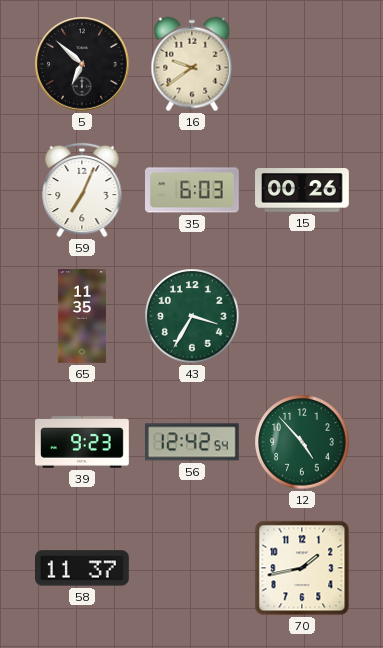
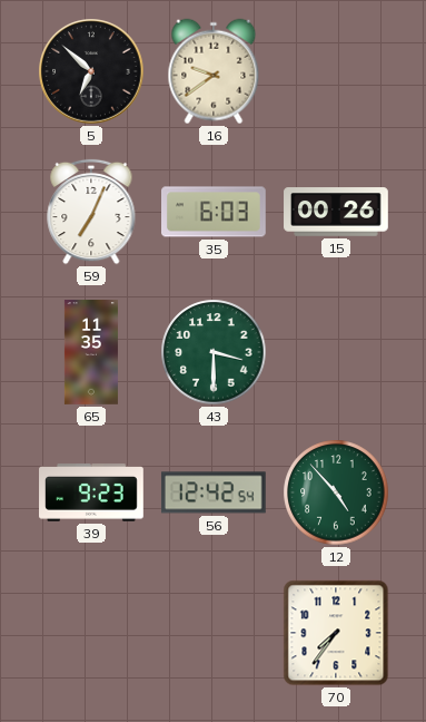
43: 3:35 -> 3:30 (214, 352)
58: 11:37 -> none (83, 568)
70: 1:43 -> 7:36 (336, 633)
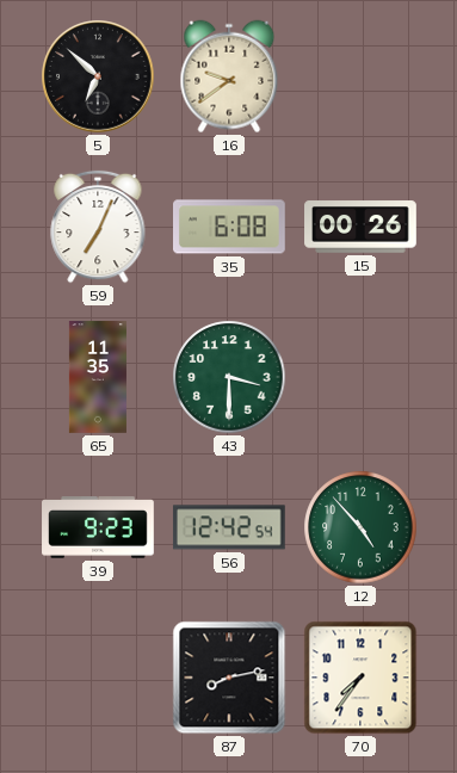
35: 6:03 -> 6:08 (230, 227)
87: none -> 8:13 (229, 678)
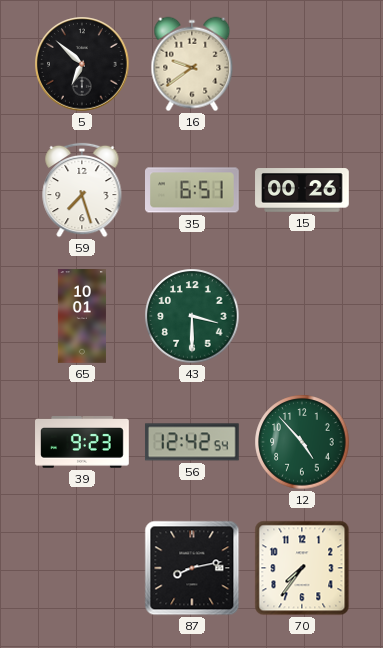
59: 7:04 -> 7:27 (82, 190)
35: 6:08 -> 6:51 (193, 190)
65: 11:35 -> 10:01 (82, 316)
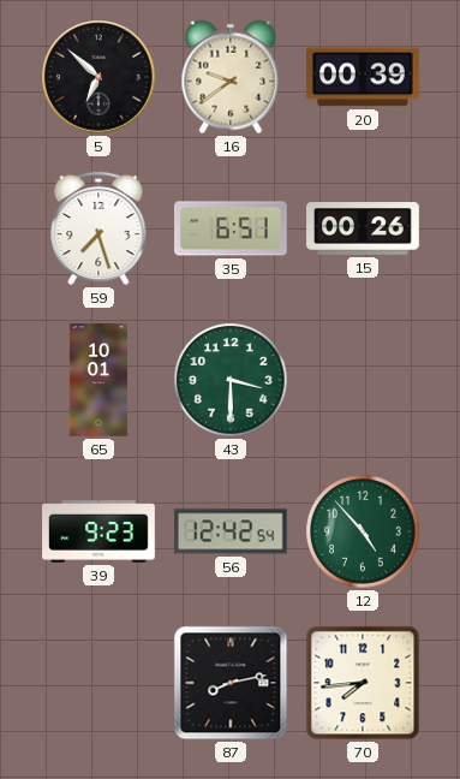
20: none -> 00:39 (364, 77)
70: 7:36 -> 7:44 (363, 683)
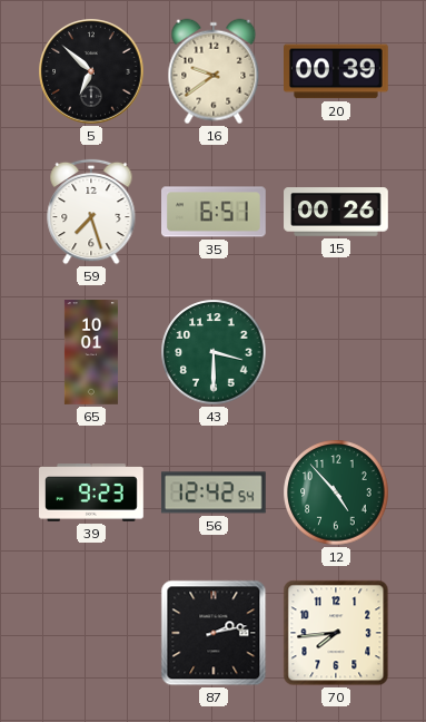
87: 8:13 -> 2:13 (214, 633)
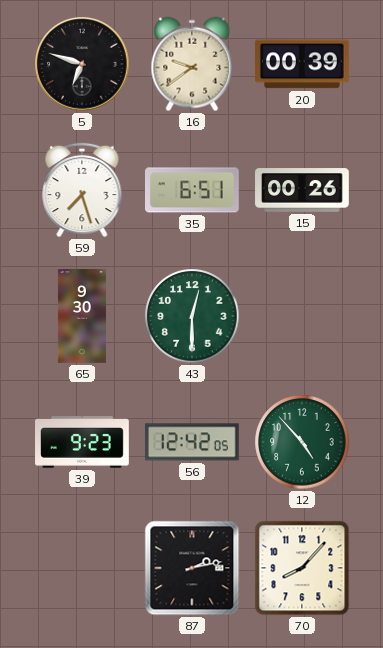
5: 6:52 -> 6:48 (82, 64)
65: 10:01 -> 9:30 (82, 316)
43: 3:30 -> 12:30 (192, 316)
56: 12:42:54 -> 12:42:05 (192, 442)
70: 7:44 -> 8:07 (302, 568)
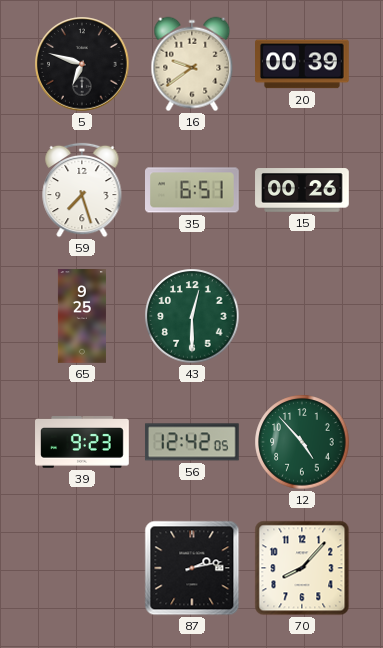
65: 9:30 -> 9:25 (82, 316)
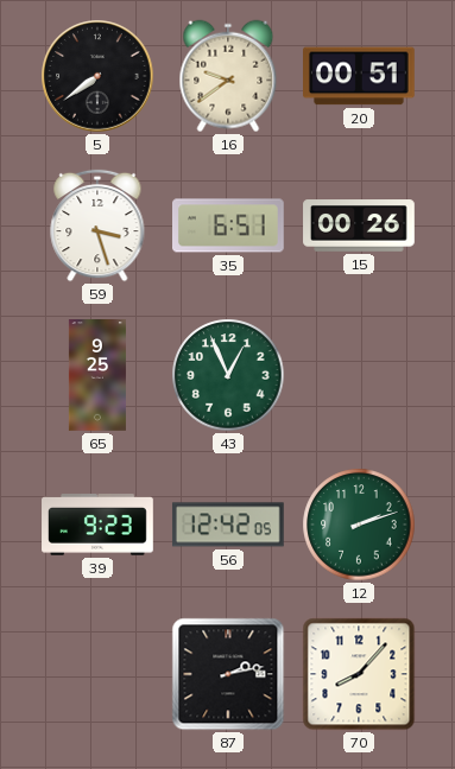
5: 6:48 -> 7:39 (97, 76)
20: 00:39 -> 00:51 (360, 76)
59: 7:27 -> 3:27 (97, 225)
43: 12:30 -> 12:56 (228, 375)
12: 4:53 -> 2:12 (359, 525)
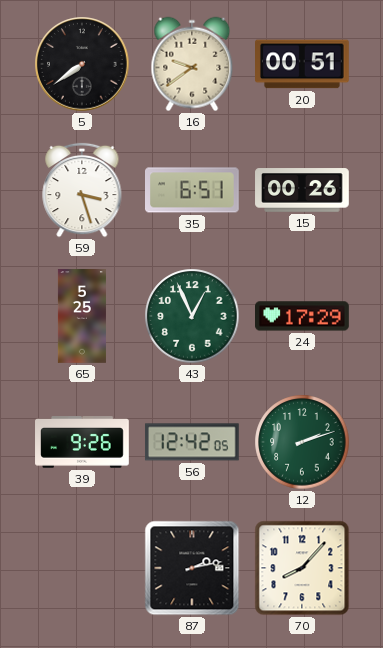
65: 9:25 -> 5:25 (82, 316)
24: none -> 17:29 (303, 316)
39: 9:23 -> 9:26 (82, 442)
